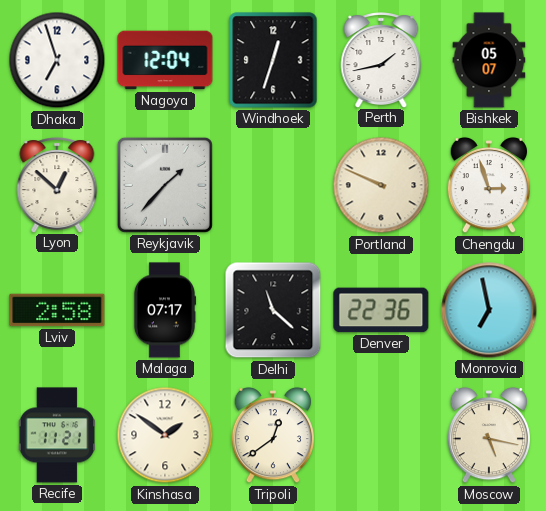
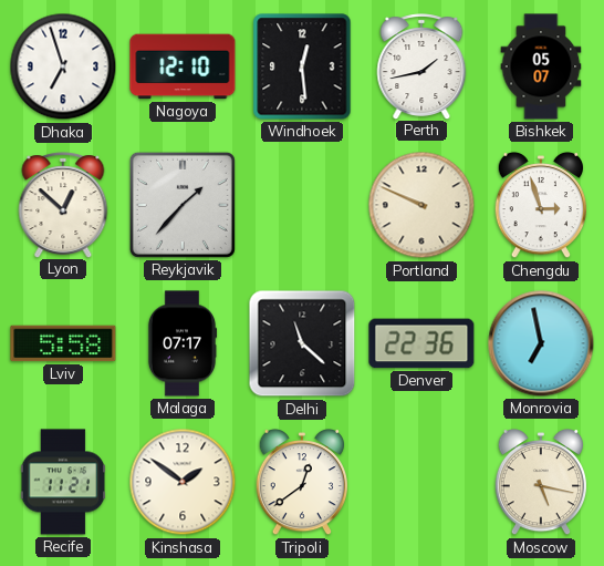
Nagoya: 12:04 -> 12:10 (183, 66)
Windhoek: 12:33 -> 12:29 (302, 66)
Lviv: 2:58 -> 5:58 (63, 343)
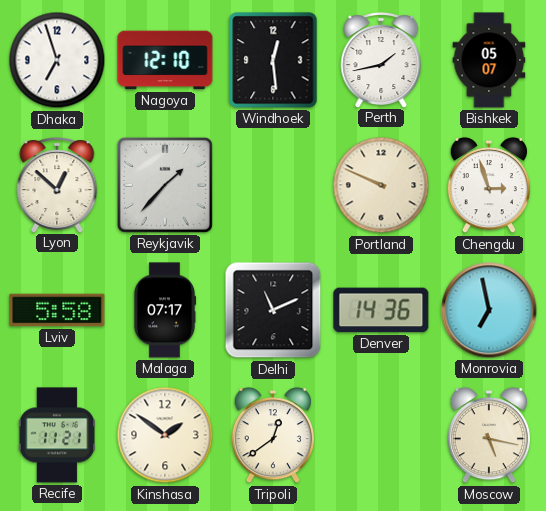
Delhi: 11:22 -> 11:11 (273, 310)
Denver: 22:36 -> 14:36 (381, 310)
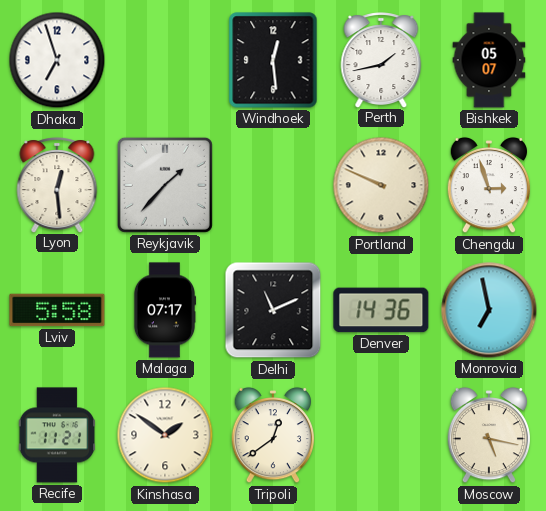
Nagoya: 12:10 -> none (165, 60)
Lyon: 12:52 -> 12:29 (57, 185)
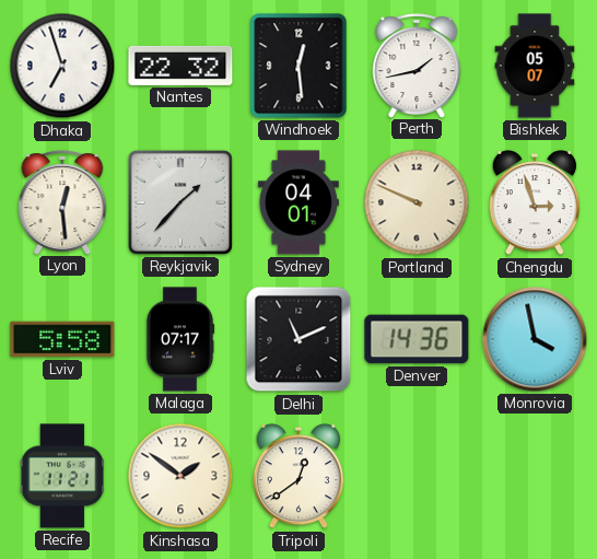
Nantes: none -> 22:32 (180, 66)
Sydney: none -> 04:01 (298, 202)
Monrovia: 6:58 -> 3:58 (535, 339)
Moscow: 5:17 -> none (488, 435)
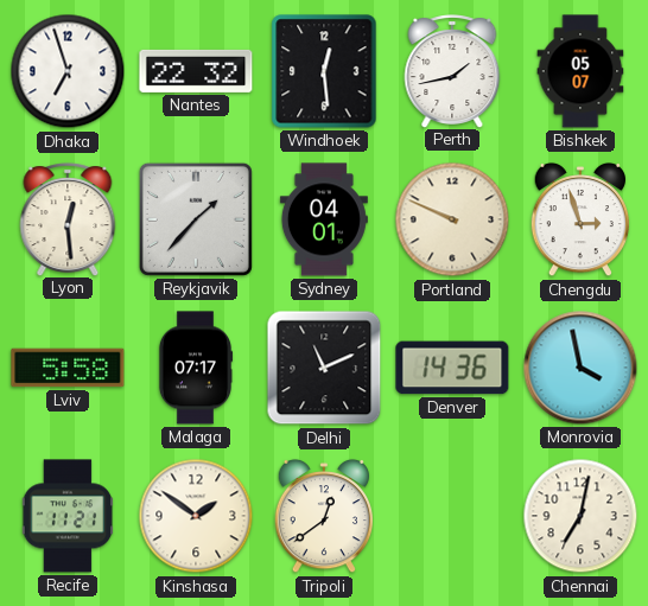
Chennai: none -> 7:02 (580, 516)
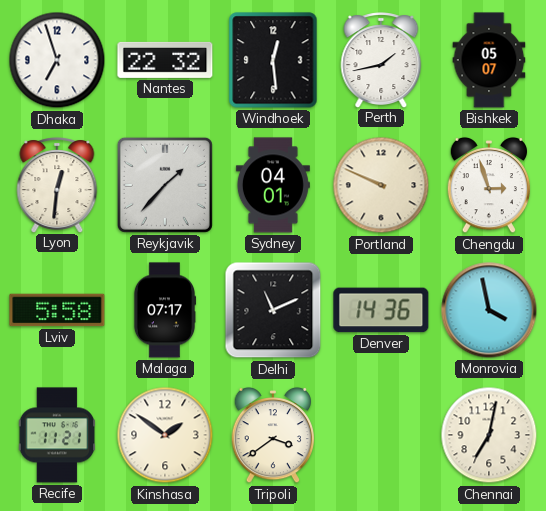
Lyon: 12:29 -> 12:31 (57, 185)
Tripoli: 12:39 -> 3:39 (272, 435)
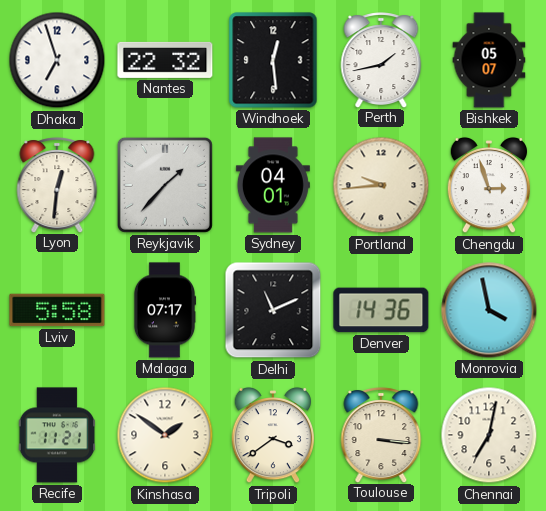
Portland: 9:49 -> 9:44 (381, 185)
Toulouse: none -> 3:16 (381, 435)
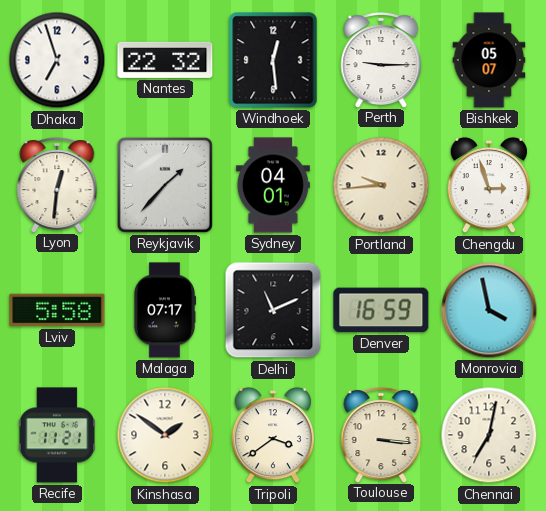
Perth: 1:43 -> 9:15 (381, 60)
Denver: 14:36 -> 16:59 (381, 310)
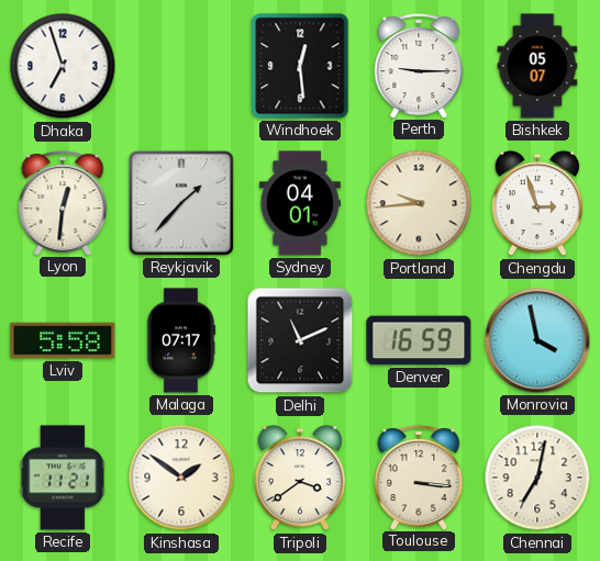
Nantes: 22:32 -> none (165, 60)
